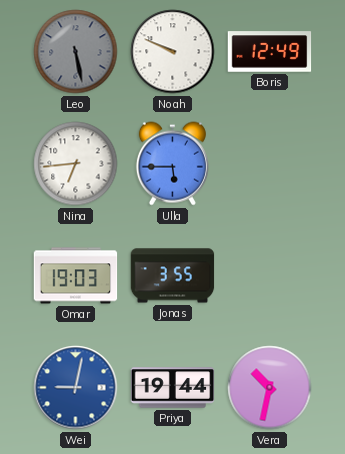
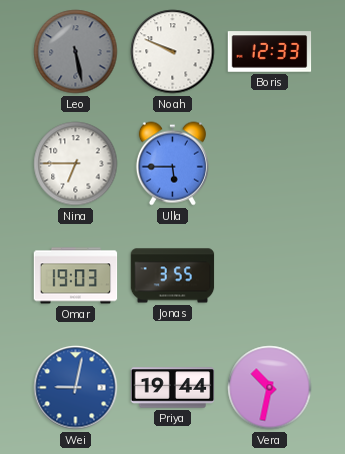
Boris: 12:49 -> 12:33 (270, 52)
Nina: 6:44 -> 6:45 (76, 164)
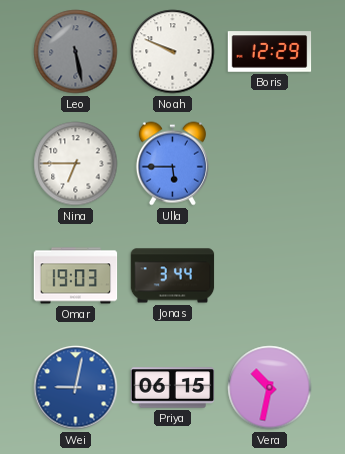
Boris: 12:33 -> 12:29 (270, 52)
Jonas: 3:55 -> 3:44 (173, 276)
Priya: 19:44 -> 06:15 (173, 388)
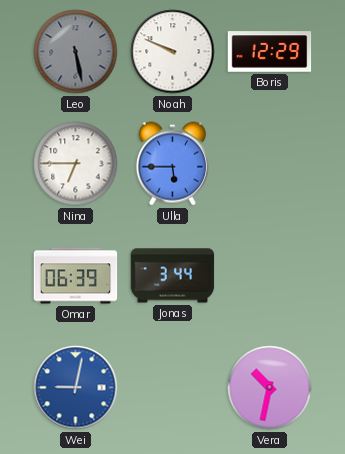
Omar: 19:03 -> 06:39 (76, 276)
Priya: 06:15 -> none (173, 388)
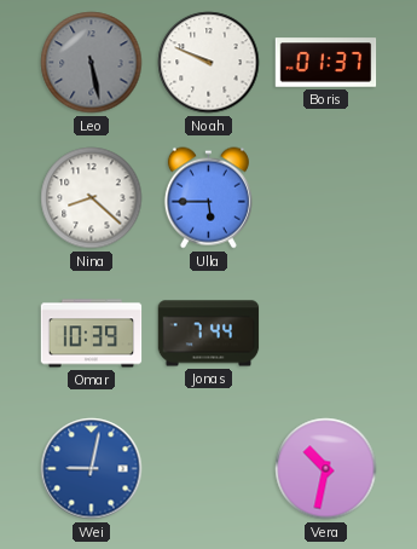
Boris: 12:29 -> 01:37 (326, 63)
Nina: 6:45 -> 8:22 (92, 198)
Omar: 06:39 -> 10:39 (92, 334)
Jonas: 3:44 -> 7:44 (209, 334)
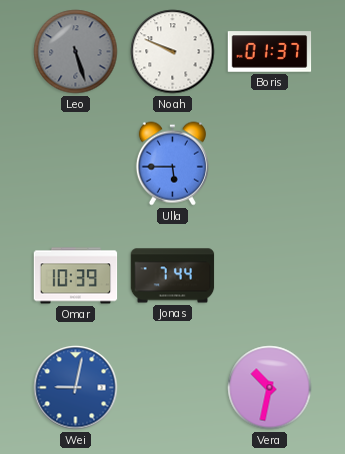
Leo: 5:28 -> 5:27 (76, 52)
Nina: 8:22 -> none (92, 198)
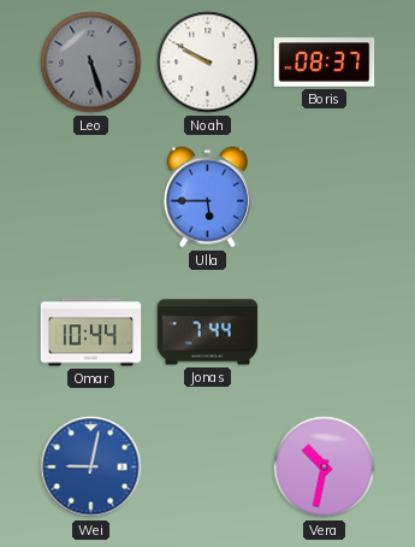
Noah: 9:49 -> 9:50 (208, 63)
Boris: 01:37 -> 08:37 (325, 63)
Omar: 10:39 -> 10:44 (91, 333)
